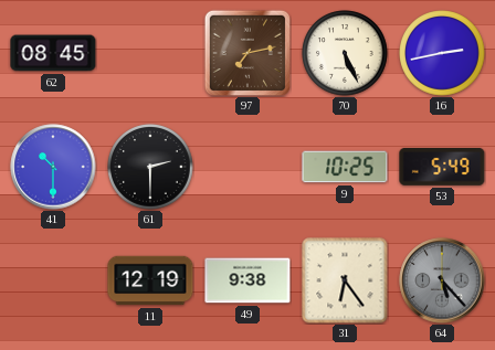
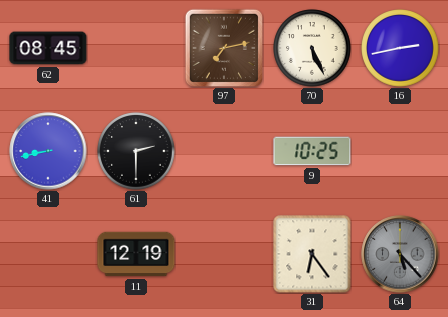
41: 10:30 -> 8:43 (48, 151)
53: 5:49 -> none (442, 167)
49: 9:38 -> none (247, 280)
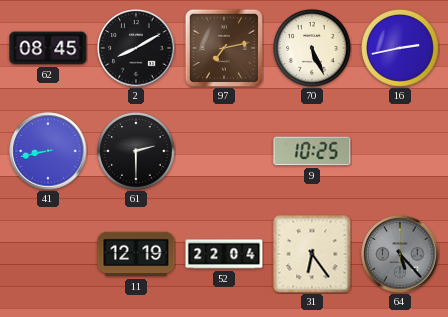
2: none -> 8:10 (136, 48)
52: none -> 22:04 (224, 254)
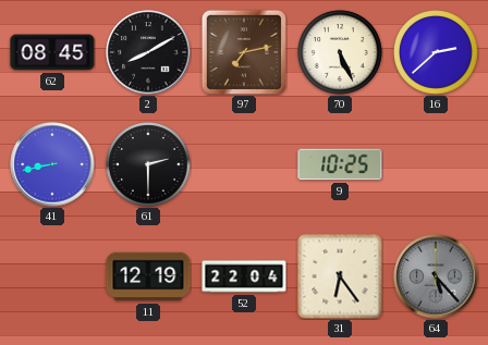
16: 2:43 -> 2:38 (436, 52)
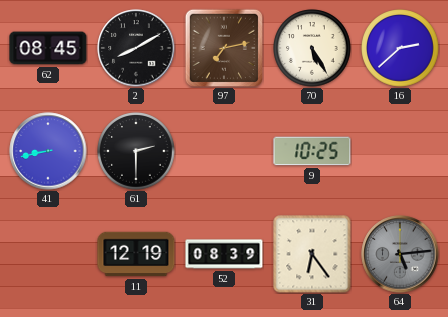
70: 5:26 -> 5:25 (312, 48)
52: 22:04 -> 08:39 (224, 254)
64: 5:23 -> 5:14 (400, 254)
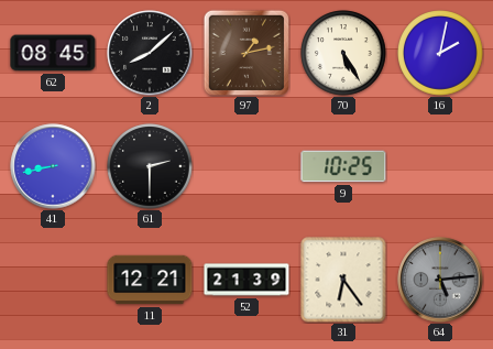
2: 8:10 -> 8:08 (150, 53)
97: 7:13 -> 1:13 (245, 52)
16: 2:38 -> 2:02 (440, 53)
11: 12:19 -> 12:21 (150, 280)
52: 08:39 -> 21:39 (246, 280)
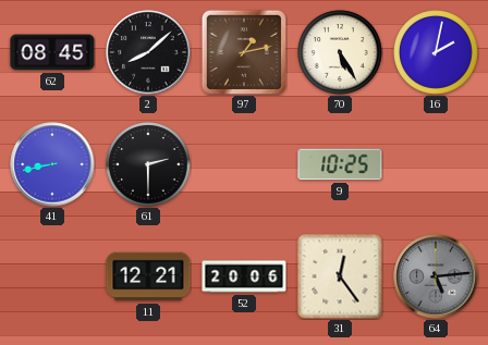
52: 21:39 -> 20:06 (244, 276)
31: 6:24 -> 12:24 (340, 276)
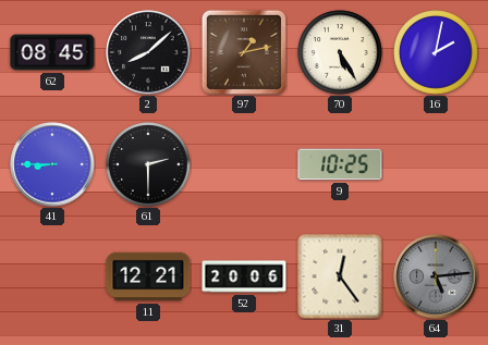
41: 8:43 -> 8:45 (52, 164)
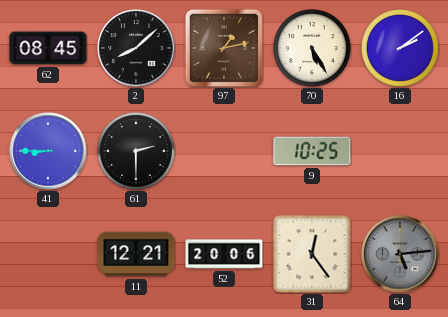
16: 2:02 -> 2:09 (400, 48)
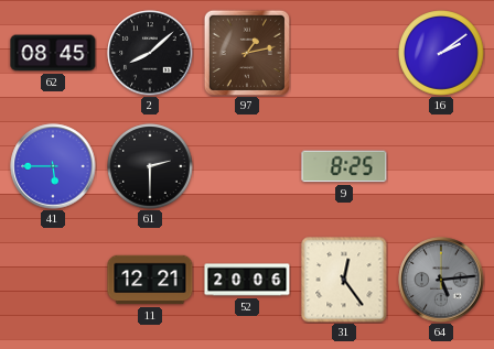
70: 5:25 -> none (312, 48)
41: 8:45 -> 5:45 (53, 166)
9: 10:25 -> 8:25 (344, 166)
